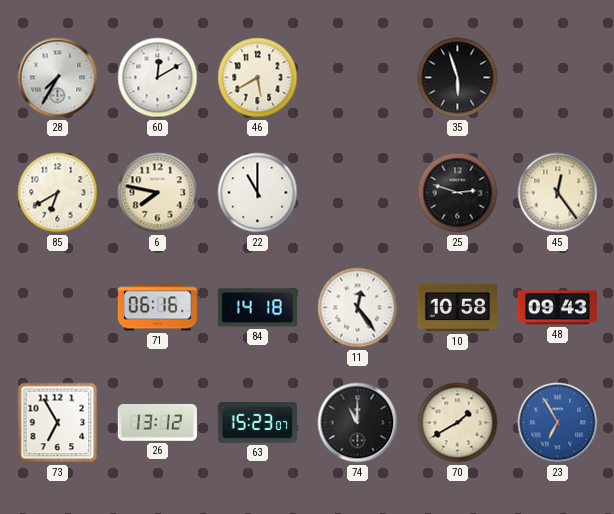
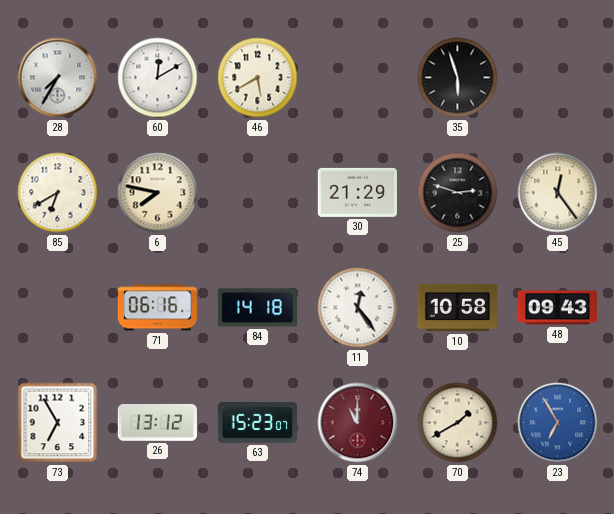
22: 11:00 -> none (258, 193)
30: none -> 21:29 (357, 192)
74 dial: black -> burgundy (358, 423)
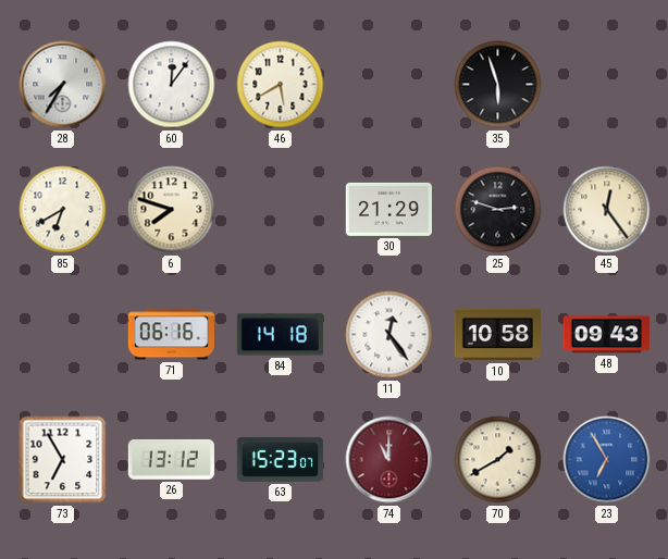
60: 12:10 -> 12:06 (172, 85)
6: 7:47 -> 7:48 (172, 210)
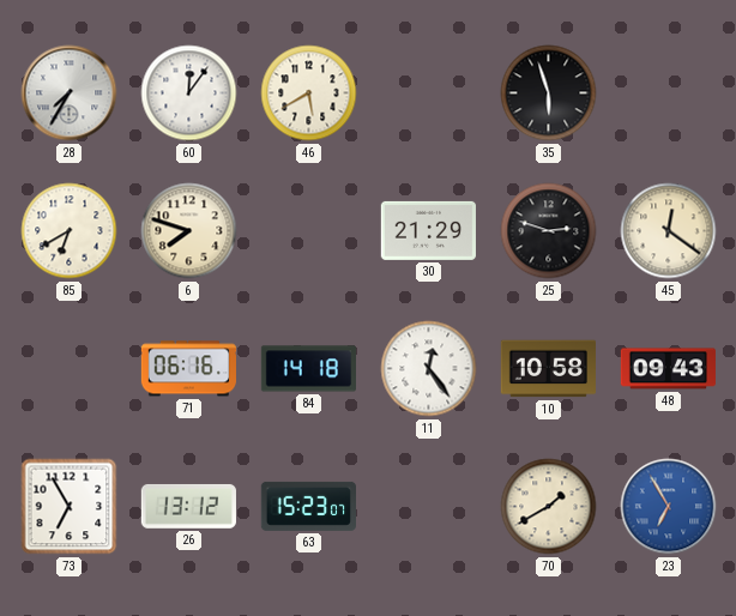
45: 12:24 -> 12:21 (669, 231)
74: 11:00 -> none (389, 460)
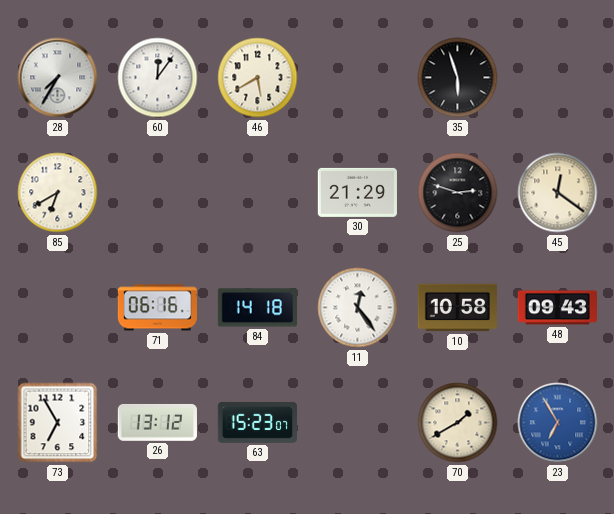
6: 7:48 -> none (189, 231)
